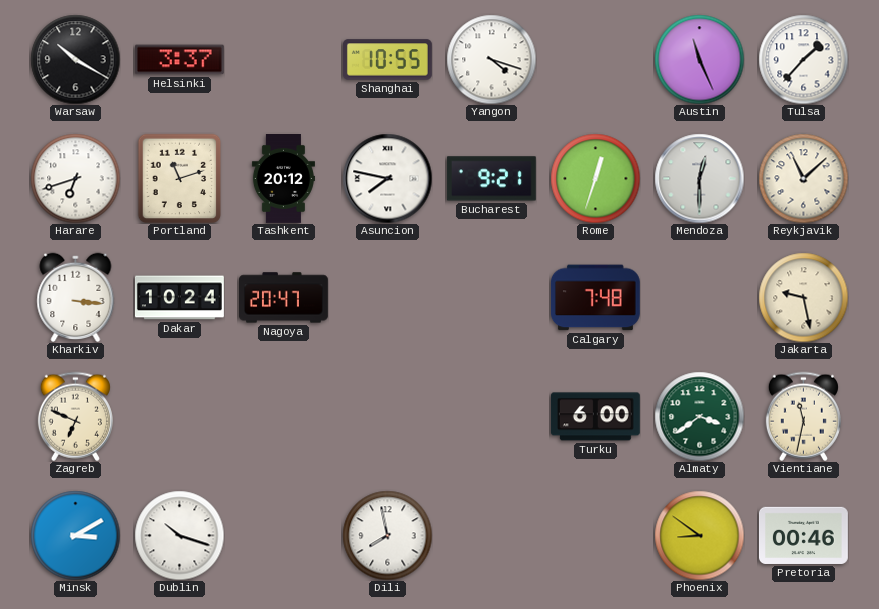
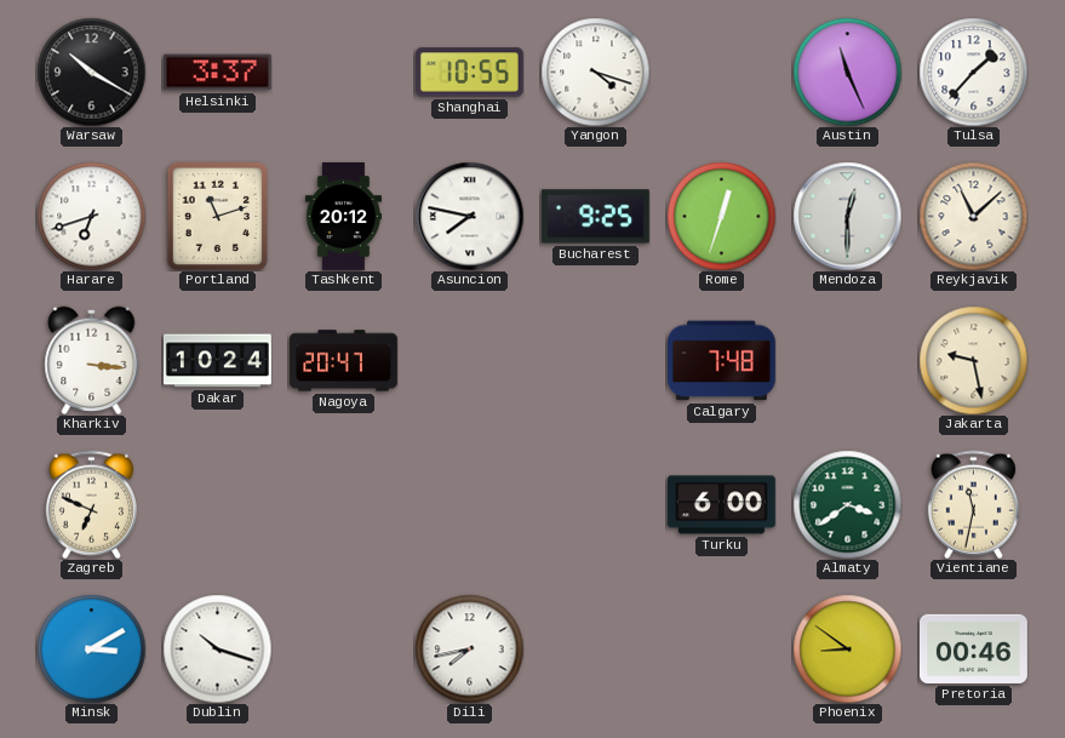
Bucharest: 9:21 -> 9:25 (595, 217)
Dili: 7:58 -> 7:43 (469, 648)
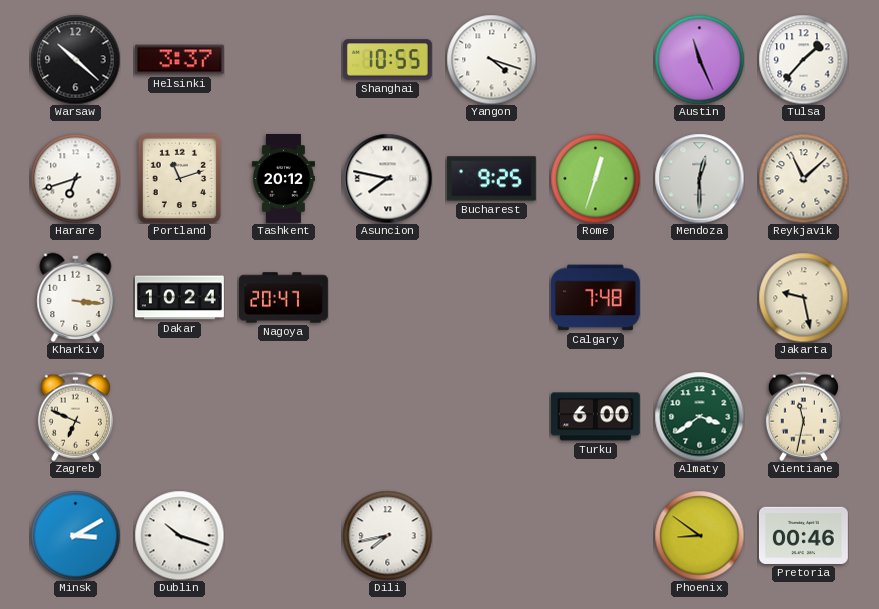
Warsaw: 10:20 -> 10:22 (75, 59)
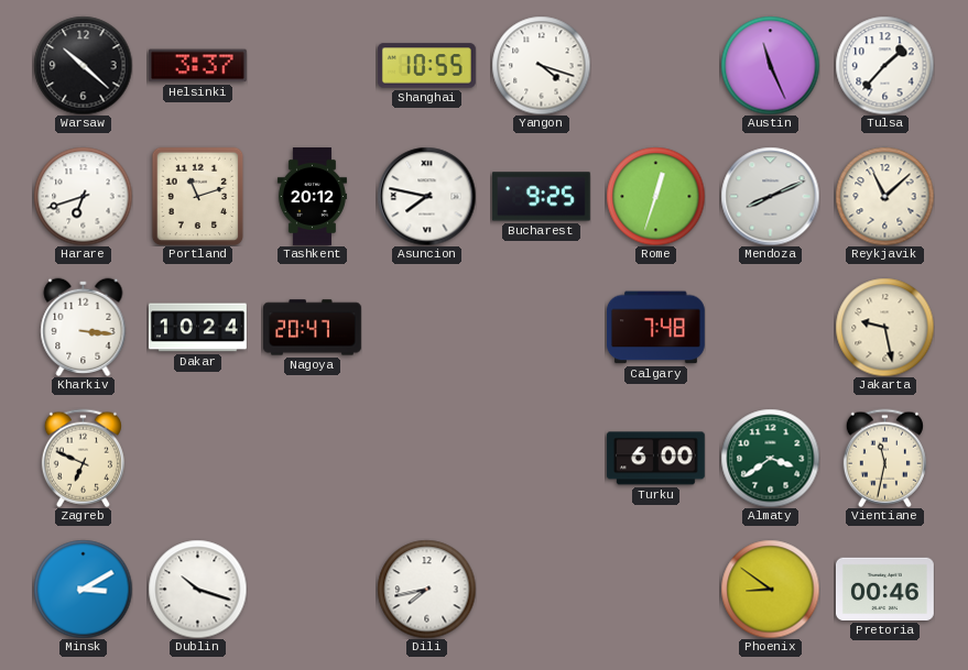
Mendoza: 12:30 -> 8:11 (770, 196)
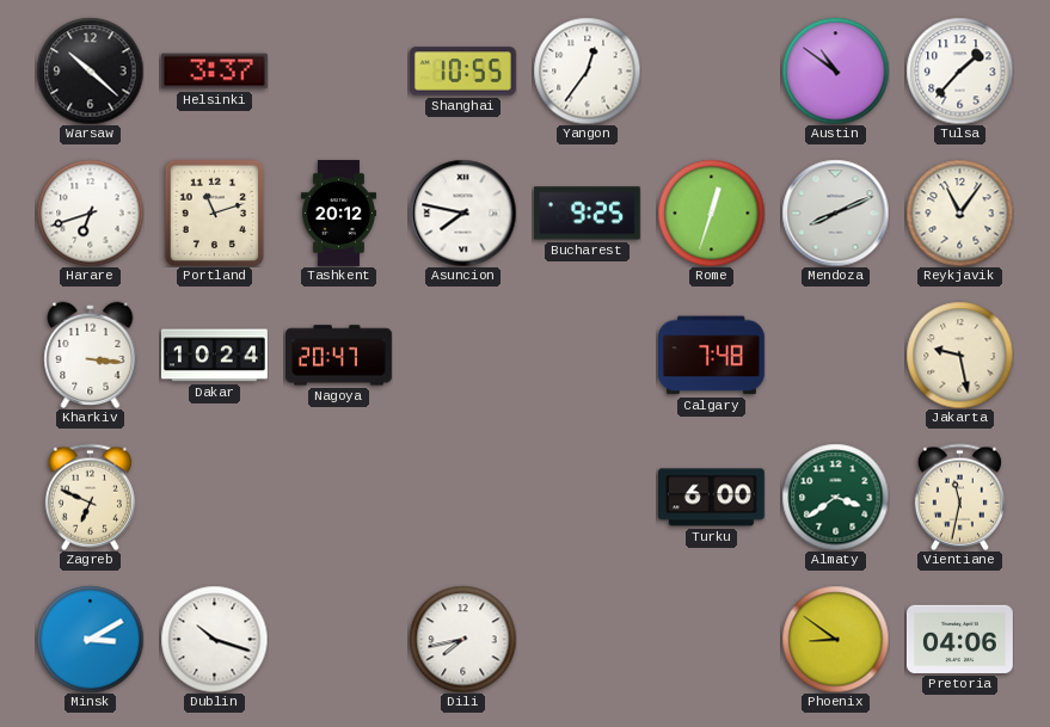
Yangon: 4:18 -> 12:36 (587, 70)
Austin: 11:26 -> 10:51 (835, 70)
Reykjavik: 11:08 -> 11:06 (959, 212)
Pretoria: 00:46 -> 04:06 (959, 639)
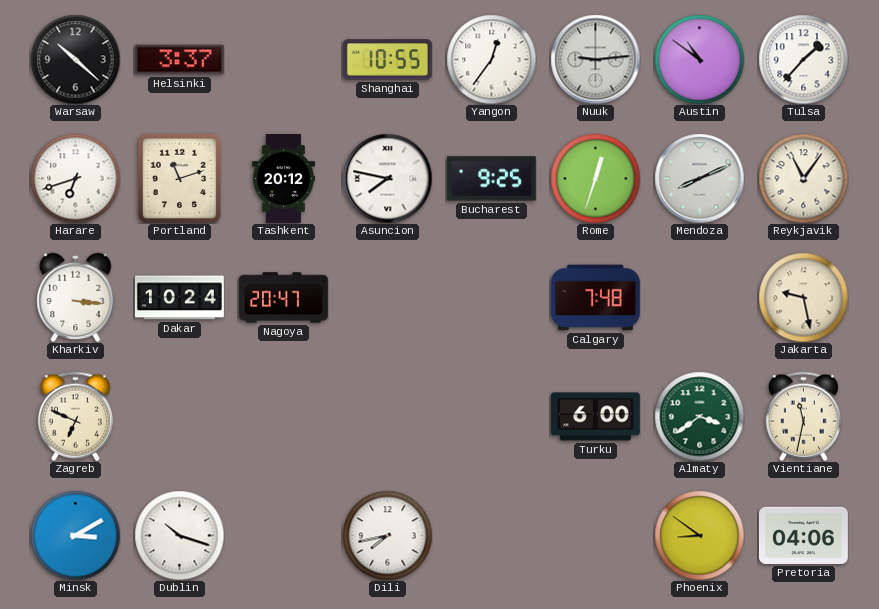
Nuuk: none -> 9:14 (595, 59)
